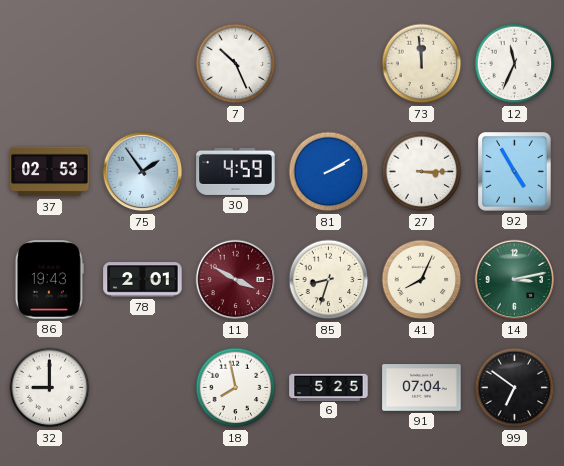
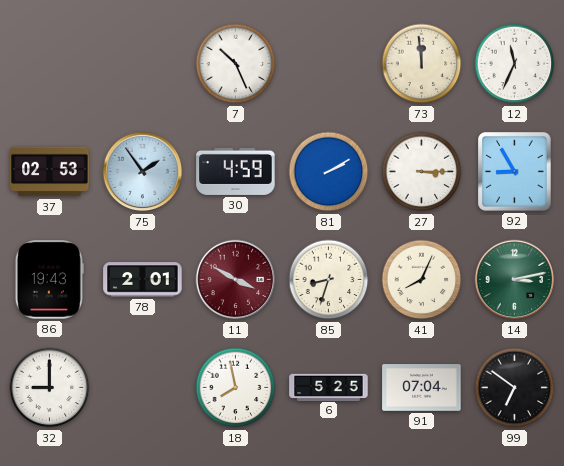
92: 4:55 -> 8:55 (515, 172)
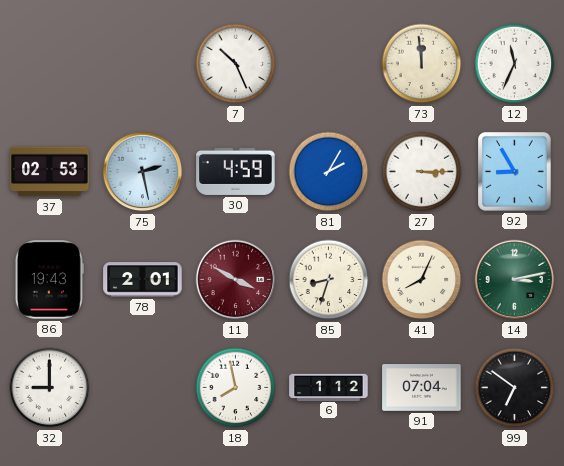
75: 1:54 -> 2:28 (143, 172)
81: 2:10 -> 2:05 (329, 172)
6: 5:25 -> 1:12 (329, 387)
